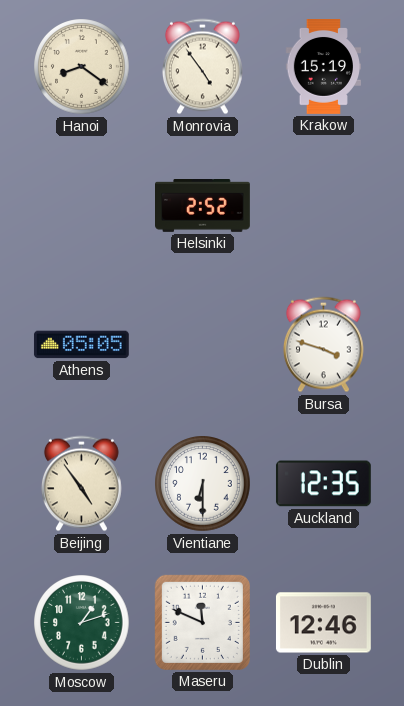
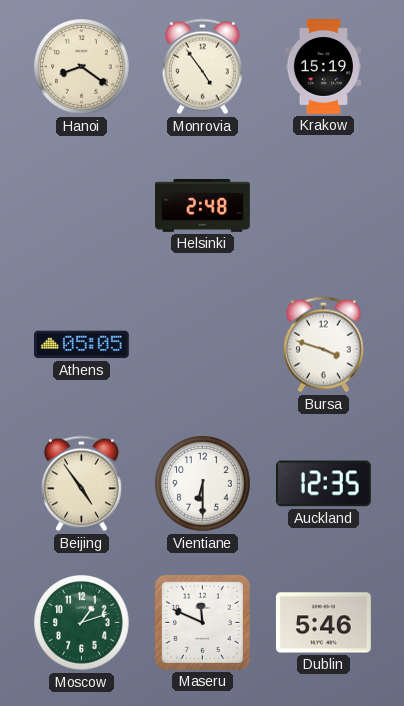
Helsinki: 2:52 -> 2:48 (203, 206)
Dublin: 12:46 -> 5:46 (323, 623)
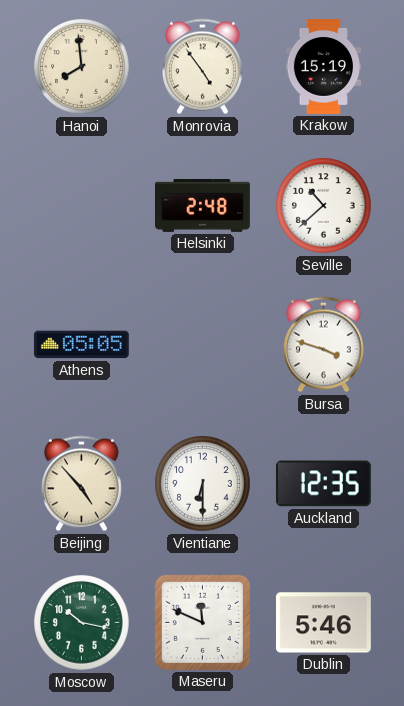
Hanoi: 8:21 -> 7:59 (82, 67)
Seville: none -> 10:38 (324, 206)
Beijing: 4:54 -> 4:53 (81, 484)
Moscow: 1:12 -> 10:17 (82, 623)
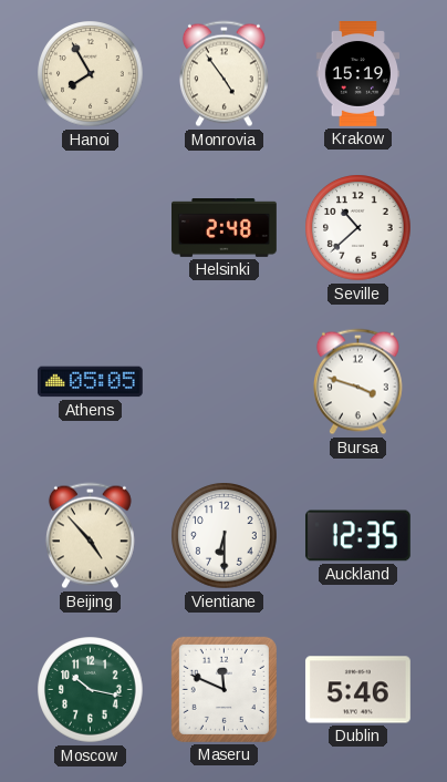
Hanoi: 7:59 -> 7:55 (91, 74)
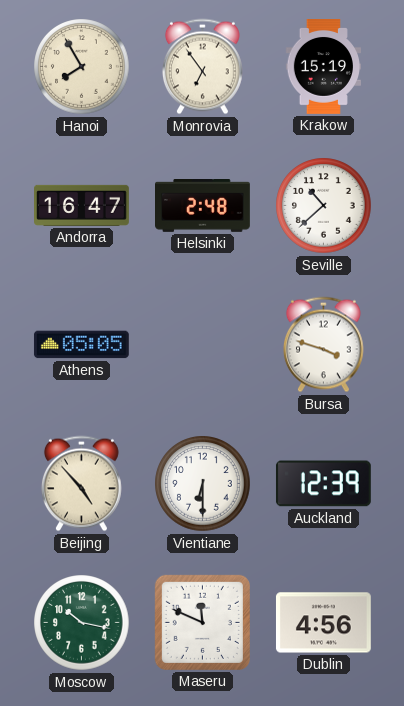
Monrovia: 4:54 -> 6:54 (202, 67)
Andorra: none -> 16:47 (82, 205)
Auckland: 12:35 -> 12:39 (323, 484)
Dublin: 5:46 -> 4:56 (323, 623)
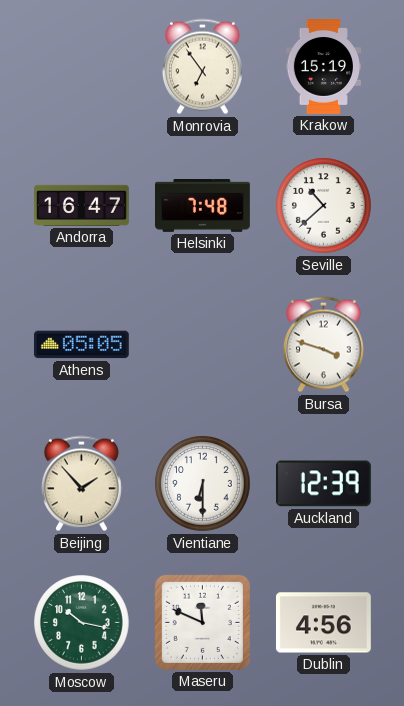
Hanoi: 7:55 -> none (82, 67)
Helsinki: 2:48 -> 7:48 (203, 206)
Beijing: 4:53 -> 1:53 (81, 484)
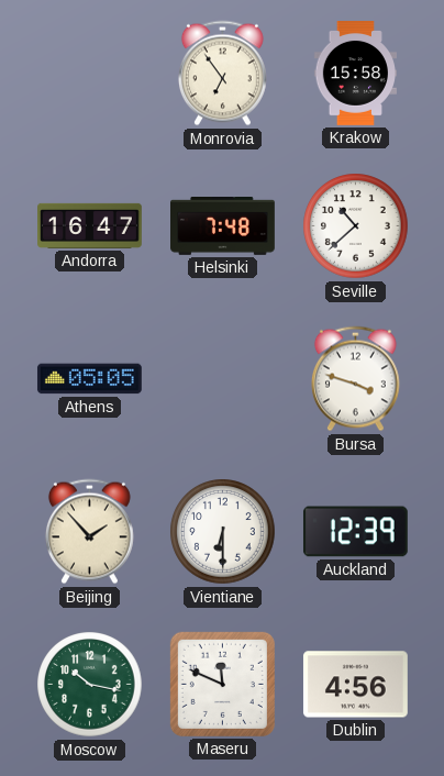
Krakow: 15:19 -> 15:58 (355, 74)
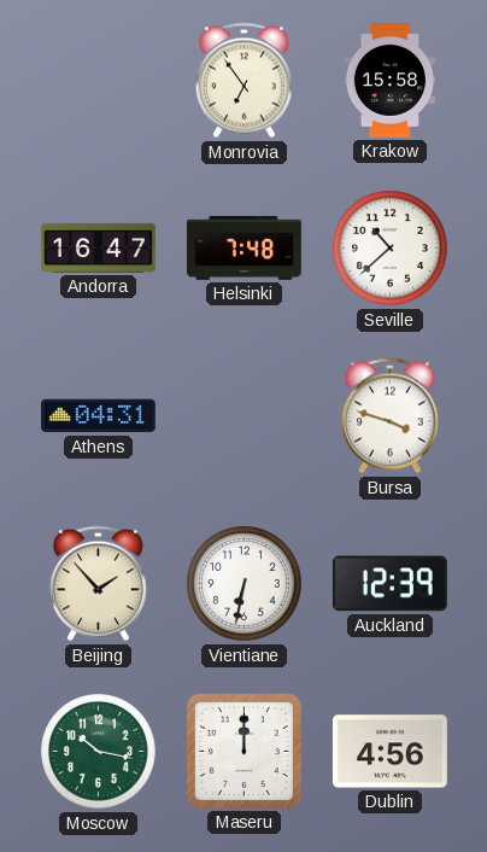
Athens: 05:05 -> 04:31 (98, 416)
Vientiane: 6:30 -> 6:32 (245, 584)
Maseru: 11:49 -> 12:00 (243, 751)
